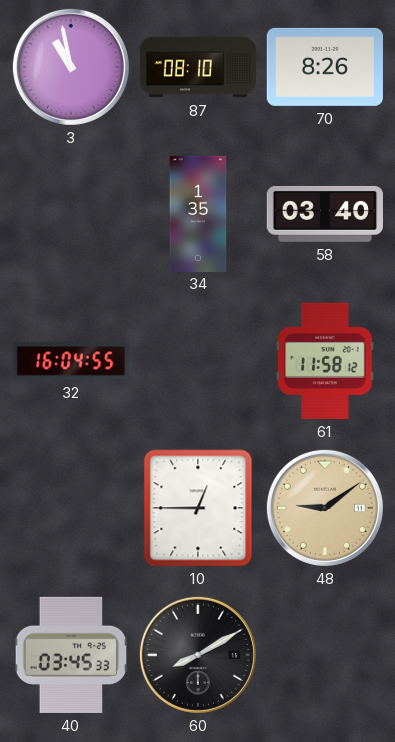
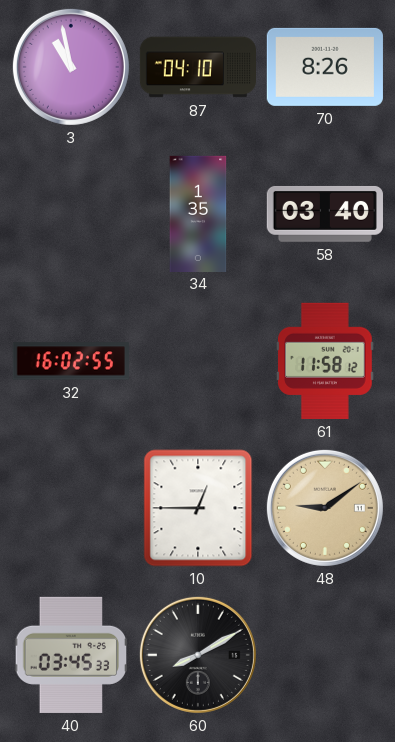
87: 08:10 -> 04:10 (197, 67)
32: 16:04 -> 16:02 (71, 361)
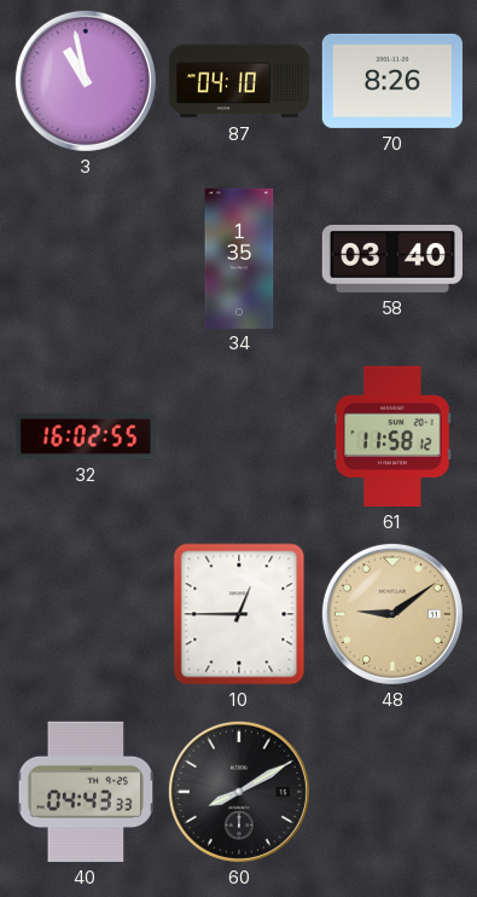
40: 03:45 -> 04:43 (86, 792)
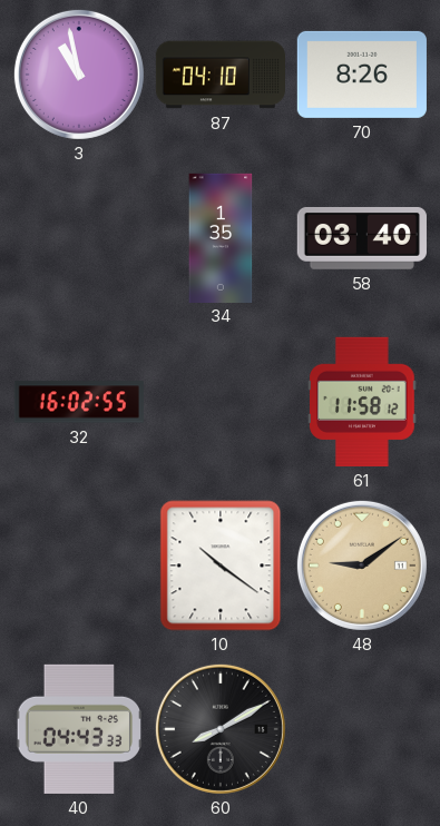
10: 12:45 -> 10:21 (221, 566)
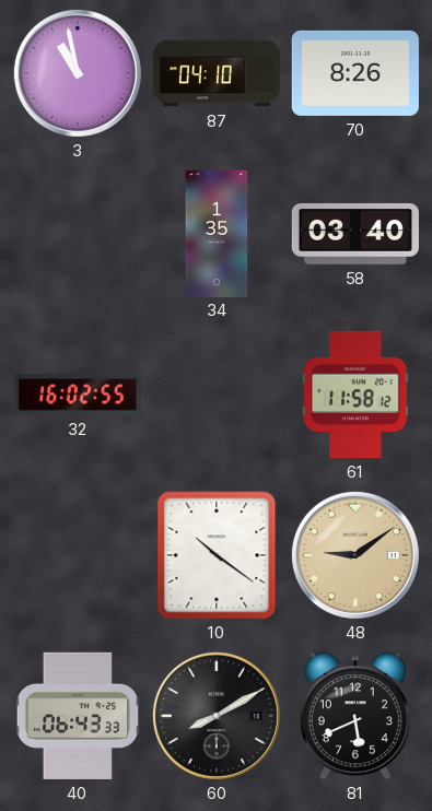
40: 04:43 -> 06:43 (78, 716)
81: none -> 5:41 (355, 716)
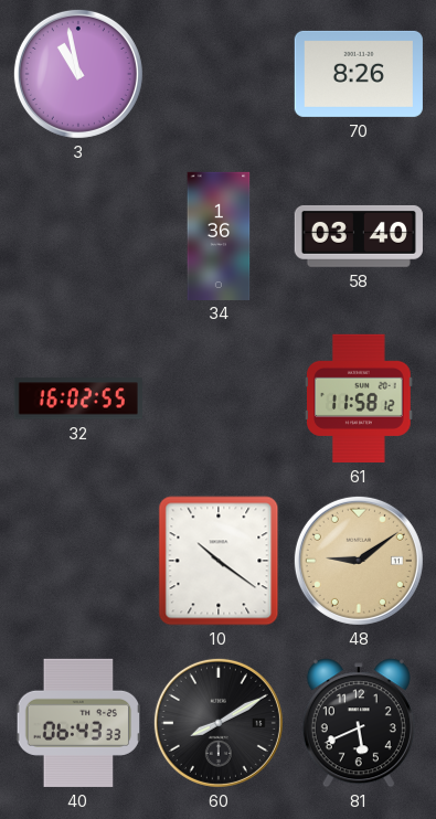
87: 04:10 -> none (215, 73)
34: 1:35 -> 1:36 (219, 235)
